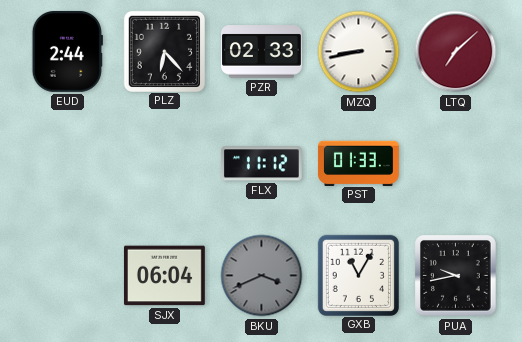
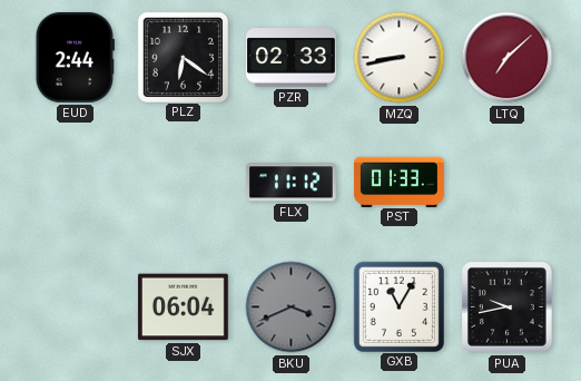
PLZ: 6:23 -> 6:21 (183, 57)
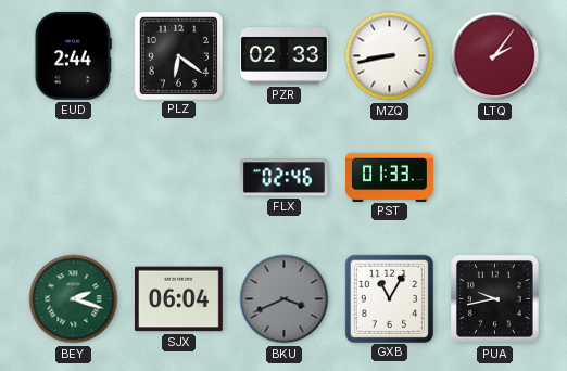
LTQ: 7:08 -> 2:06 (495, 56)
FLX: 11:12 -> 02:46 (283, 178)
BEY: none -> 2:18 (74, 299)
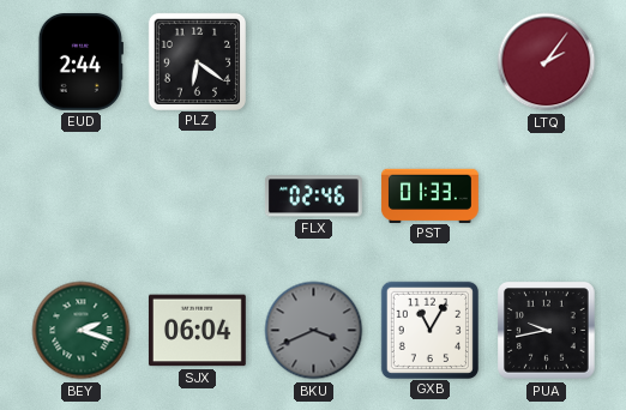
PZR: 02:33 -> none (283, 56)
MZQ: 8:43 -> none (390, 56)
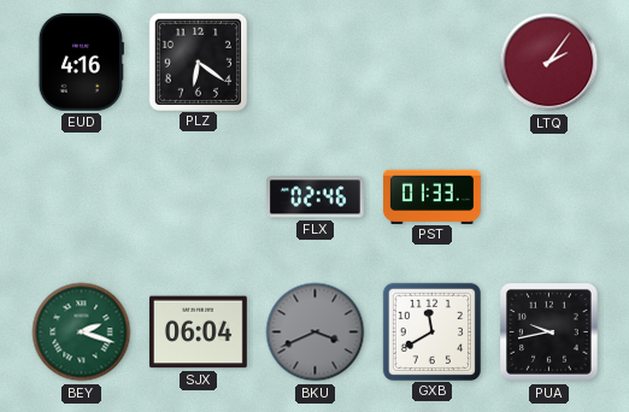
EUD: 2:44 -> 4:16 (81, 61)
GXB: 11:05 -> 11:40 (431, 331)
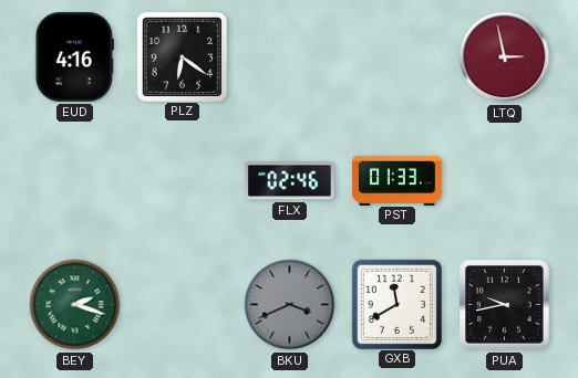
LTQ: 2:06 -> 2:58 (505, 57)
SJX: 06:04 -> none (198, 332)
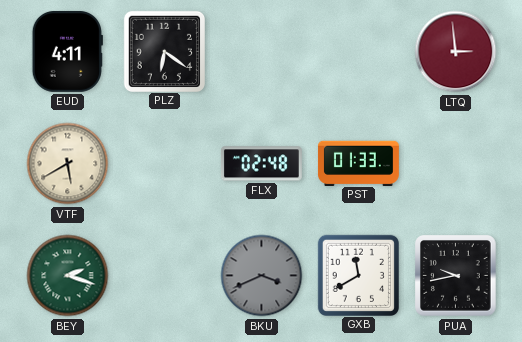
EUD: 4:16 -> 4:11 (67, 51)
LTQ: 2:58 -> 2:59 (456, 52)
VTF: none -> 5:40 (68, 164)
FLX: 02:46 -> 02:48 (261, 164)
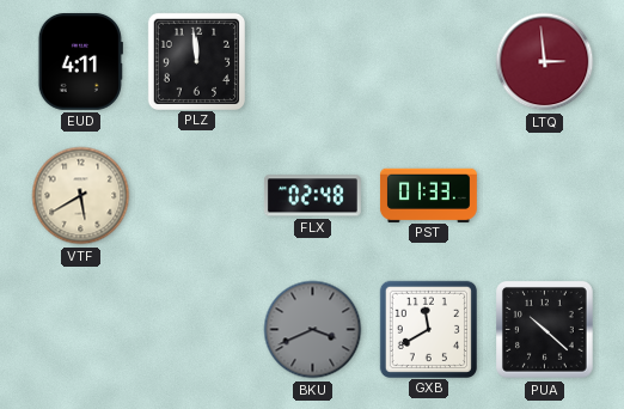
PLZ: 6:21 -> 11:59 (196, 61)
BEY: 2:18 -> none (68, 276)
PUA: 9:43 -> 10:22 (545, 330)
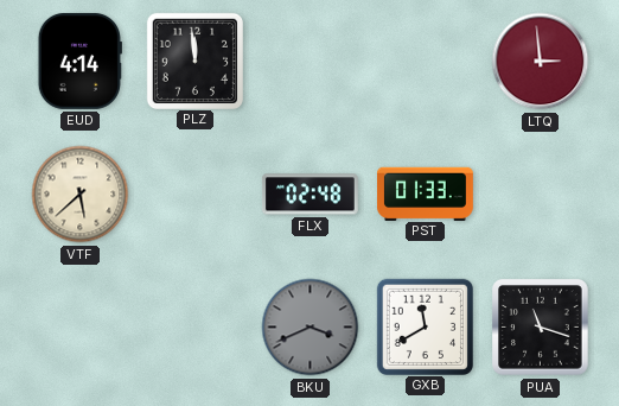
EUD: 4:11 -> 4:14 (79, 61)
VTF: 5:40 -> 5:38 (81, 195)
PUA: 10:22 -> 11:18 (541, 328)
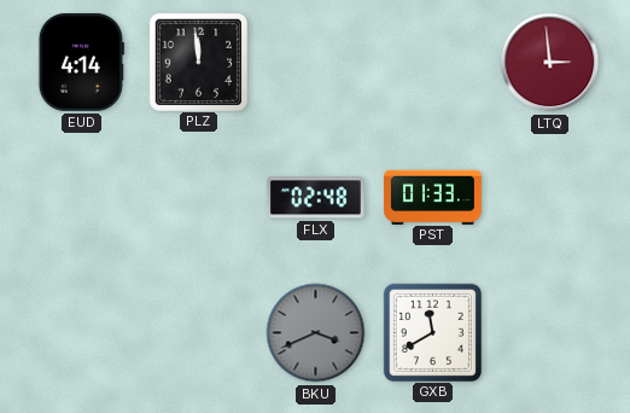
VTF: 5:38 -> none (81, 195)
PUA: 11:18 -> none (541, 328)
